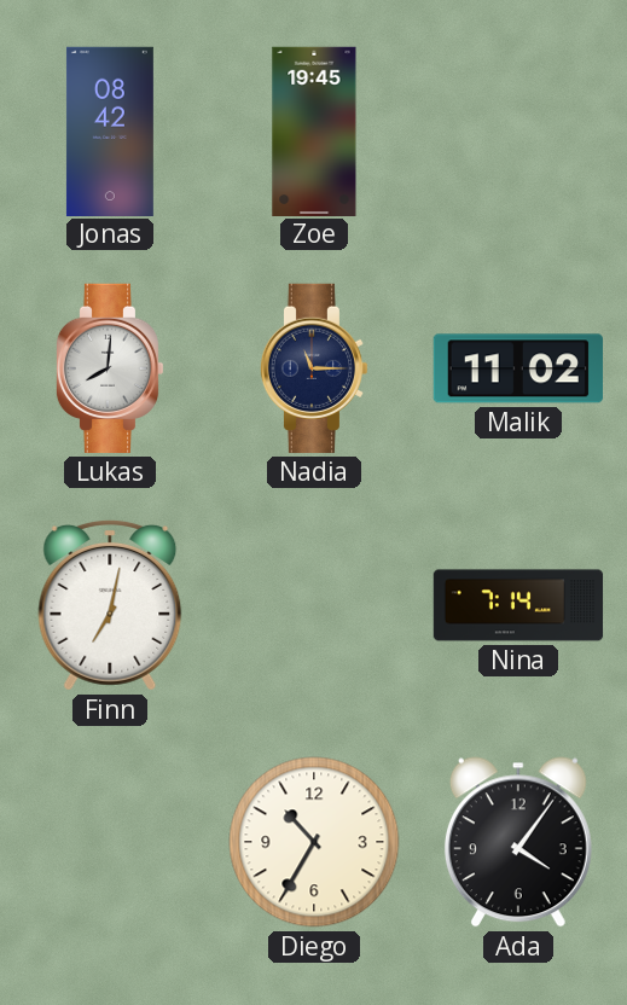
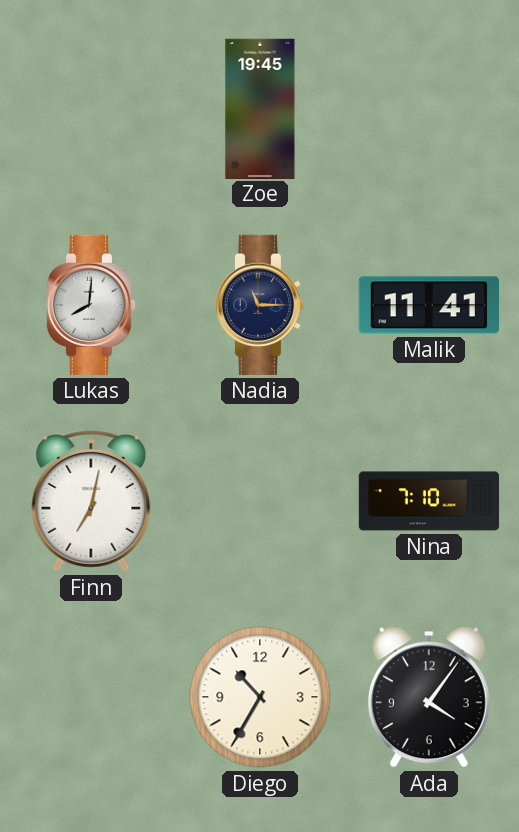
Jonas: 08:42 -> none (110, 130)
Malik: 11:02 -> 11:41 (429, 305)
Nina: 7:14 -> 7:10 (429, 501)
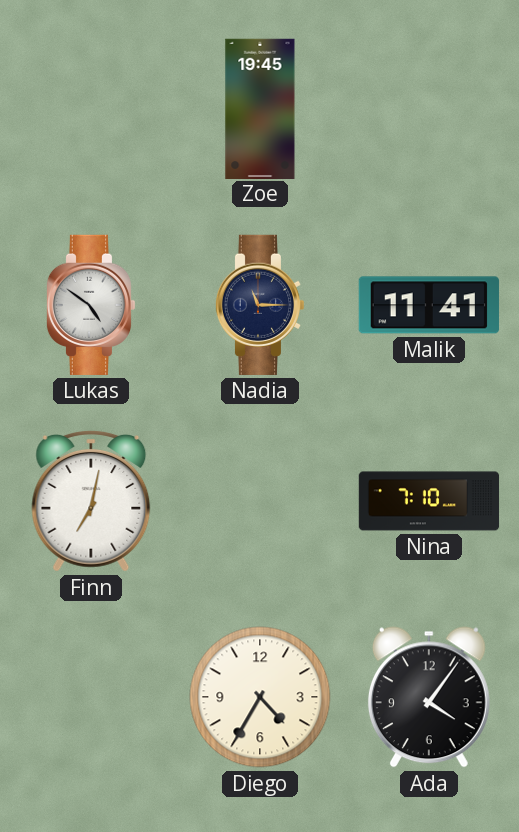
Lukas: 8:01 -> 4:51 (91, 305)
Diego: 10:35 -> 4:35 (260, 697)
